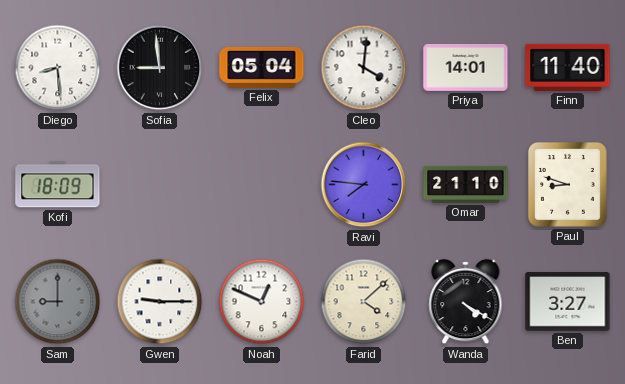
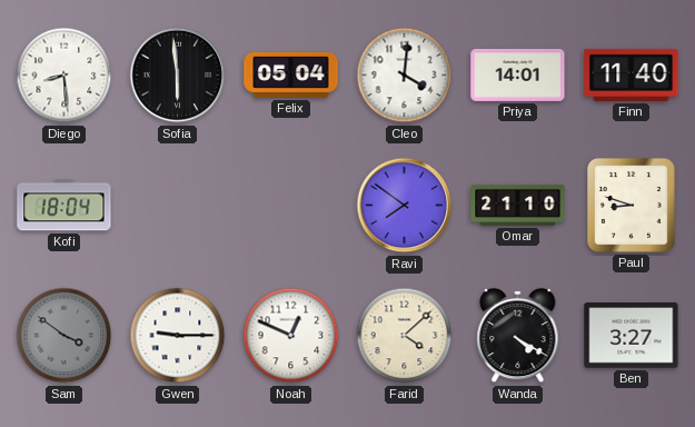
Sofia: 8:59 -> 5:59 (178, 76)
Kofi: 18:09 -> 18:04 (64, 206)
Ravi: 7:46 -> 7:51 (405, 206)
Sam: 9:00 -> 3:51 (64, 336)
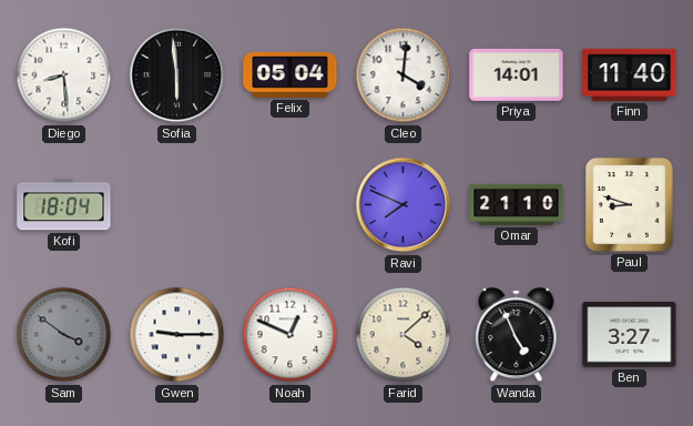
Ravi: 7:51 -> 7:49 (404, 205)
Wanda: 4:20 -> 4:56 (517, 335)
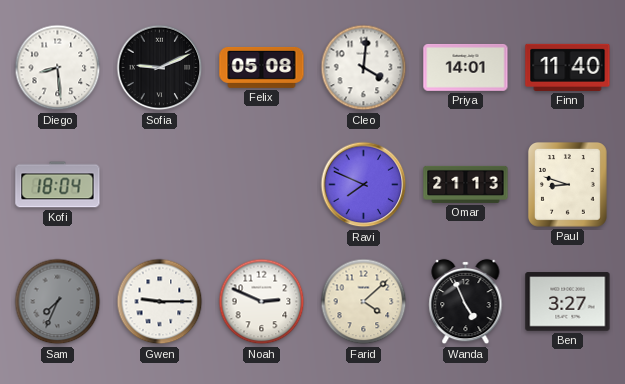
Sofia: 5:59 -> 9:11 (160, 68)
Felix: 05:04 -> 05:08 (262, 67)
Omar: 21:10 -> 21:13 (466, 184)
Sam: 3:51 -> 7:34 (58, 302)
Noah: 12:49 -> 2:49 (262, 302)
